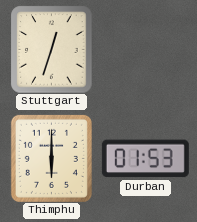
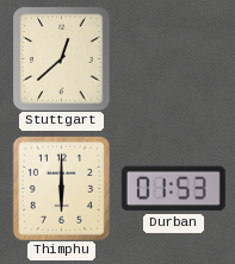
Stuttgart: 12:33 -> 12:38 (62, 58)
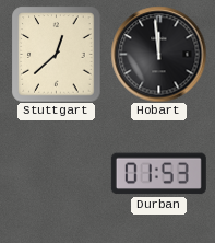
Hobart: none -> 11:59 (158, 54)
Thimphu: 6:00 -> none (61, 188)
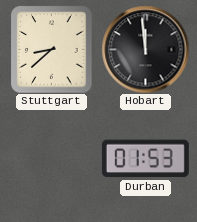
Stuttgart: 12:38 -> 8:38 (52, 49)
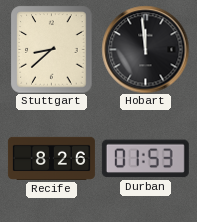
Recife: none -> 8:26 (51, 158)
